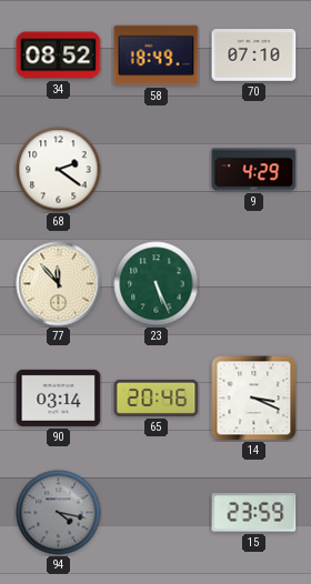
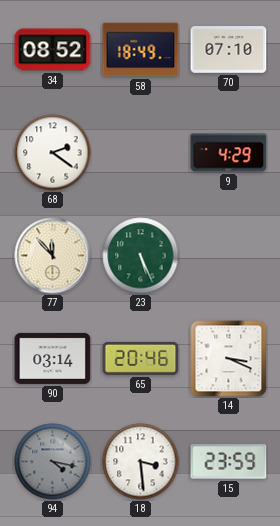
18: none -> 3:29 (141, 462)
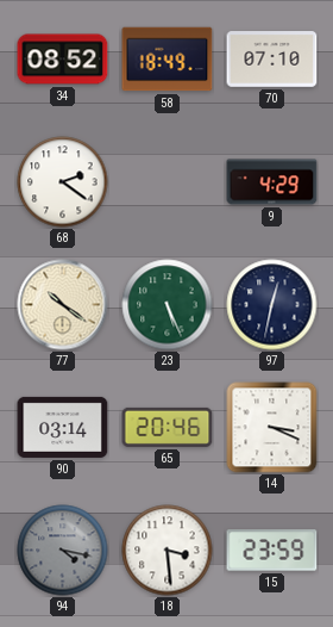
77: 11:53 -> 10:21 (63, 305)
97: none -> 12:32 (272, 305)
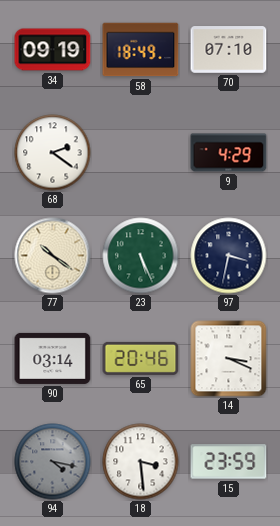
34: 08:52 -> 09:19 (53, 50)
97: 12:32 -> 3:32 (229, 256)
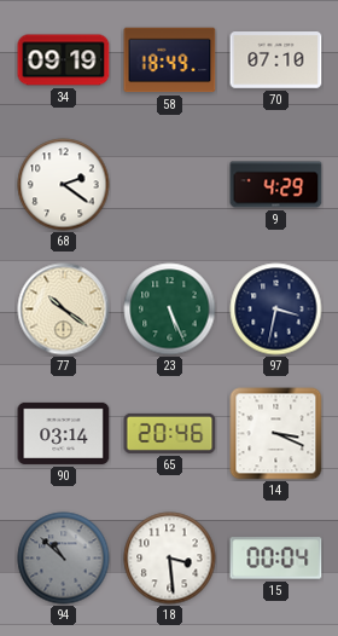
94: 4:17 -> 10:52 (64, 559)
15: 23:59 -> 00:04 (276, 559)
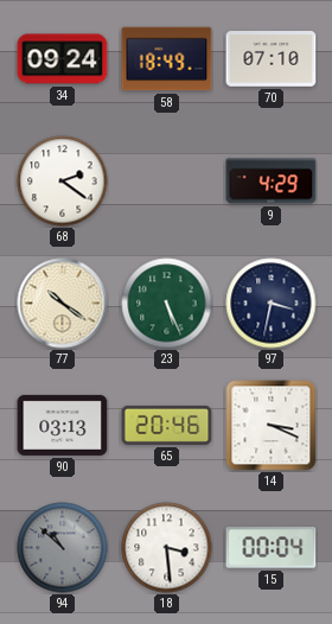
34: 09:19 -> 09:24 (63, 59)
90: 03:14 -> 03:13 (63, 425)
